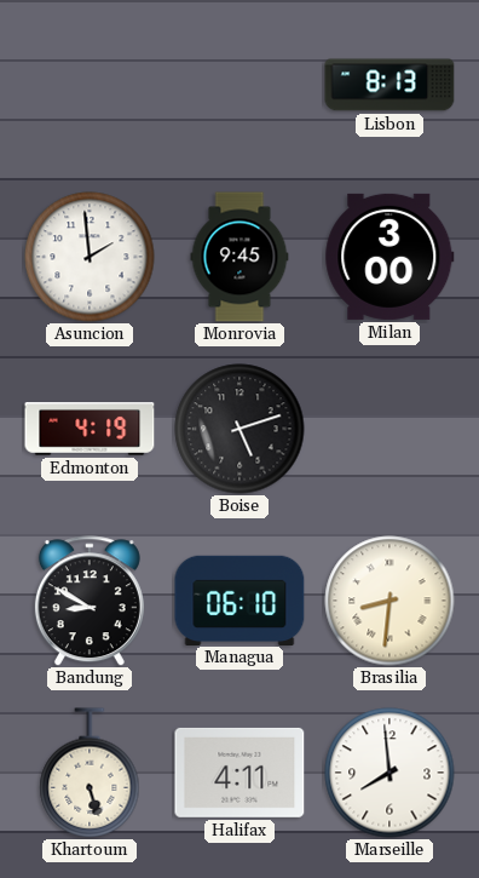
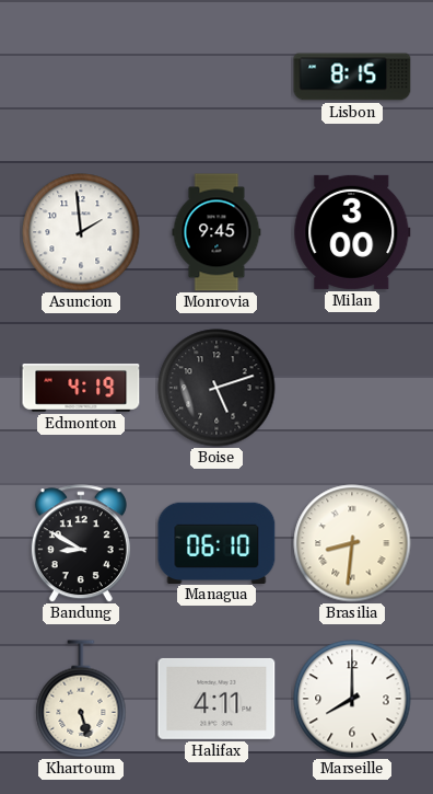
Lisbon: 8:13 -> 8:15 (352, 77)
Marseille: 7:59 -> 8:00 (352, 699)
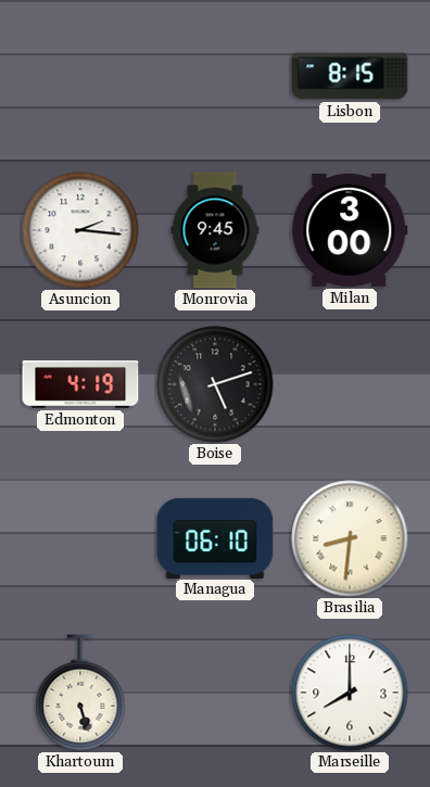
Asuncion: 1:59 -> 2:16 (80, 230)
Bandung: 8:50 -> none (81, 543)
Halifax: 4:11 -> none (216, 699)
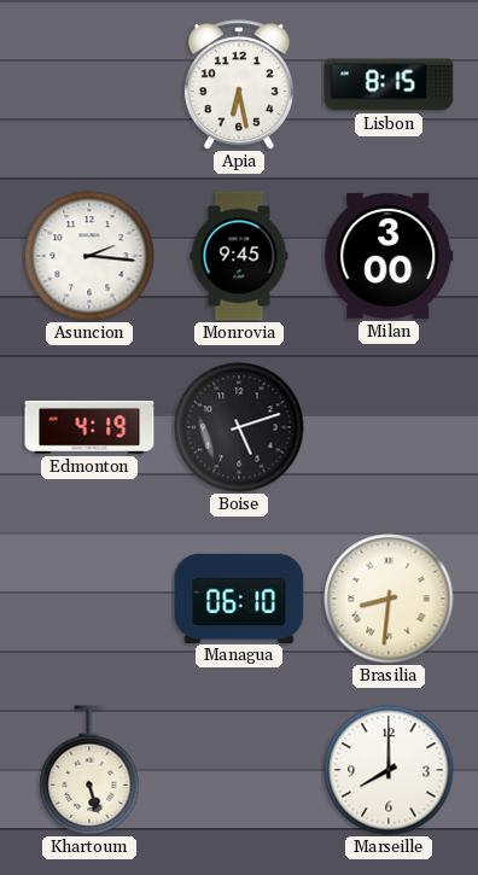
Apia: none -> 6:28 (239, 84)
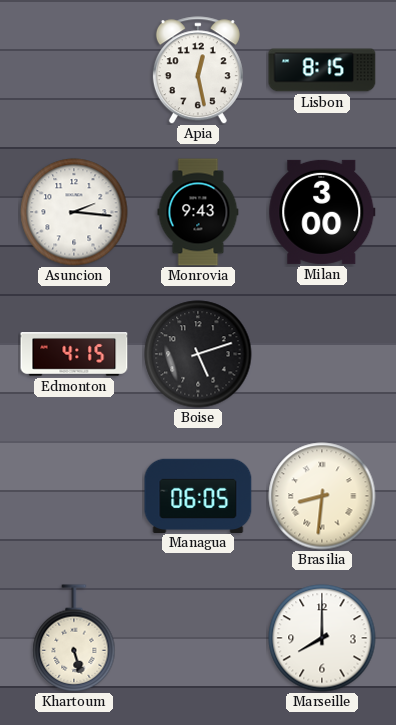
Apia: 6:28 -> 12:28 (198, 70)
Monrovia: 9:45 -> 9:43 (198, 212)
Edmonton: 4:19 -> 4:15 (74, 355)
Managua: 06:10 -> 06:05 (198, 495)
